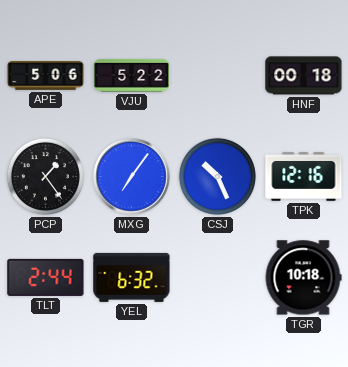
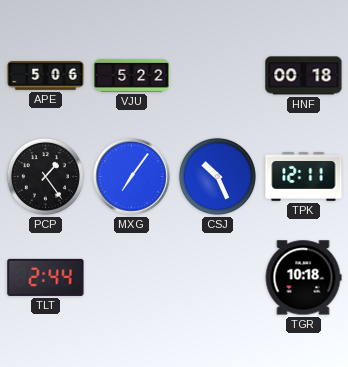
TPK: 12:16 -> 12:11 (304, 177)
YEL: 6:32 -> none (132, 277)
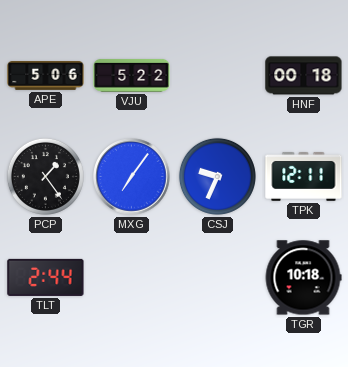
CSJ: 10:26 -> 9:34 (217, 176)
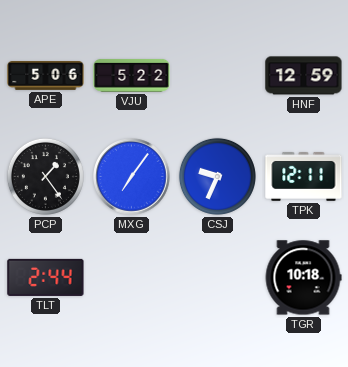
HNF: 00:18 -> 12:59 (304, 76)
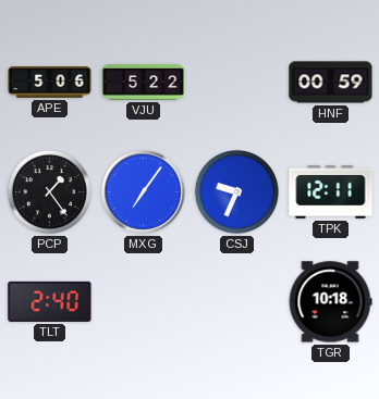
HNF: 12:59 -> 00:59 (331, 83)
TLT: 2:44 -> 2:40 (50, 301)
